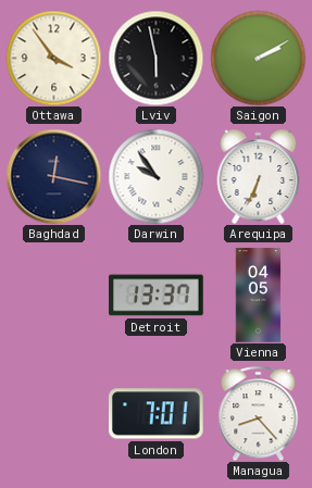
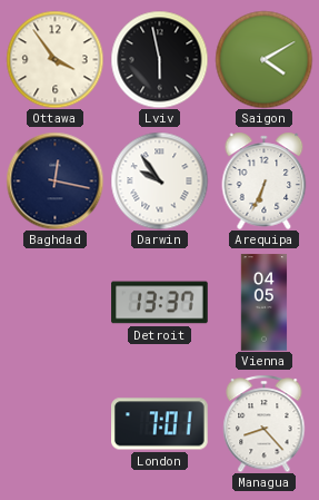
Saigon: 2:10 -> 4:10 (263, 59)
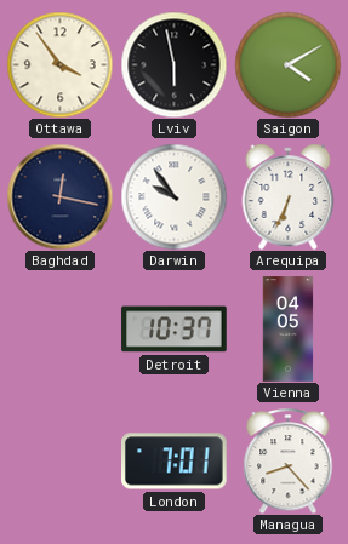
Detroit: 13:37 -> 10:37 (175, 330)
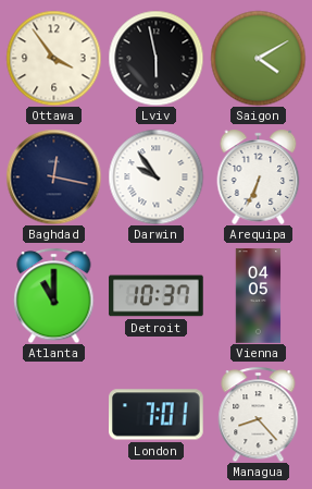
Atlanta: none -> 11:00 (54, 295)
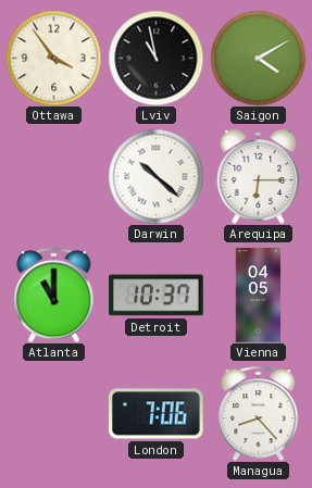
Lviv: 5:58 -> 10:58 (155, 58)
Baghdad: 12:17 -> none (53, 176)
Darwin: 9:54 -> 10:22 (155, 176)
Arequipa: 6:34 -> 6:15 (259, 176)
London: 7:01 -> 7:06 (157, 414)
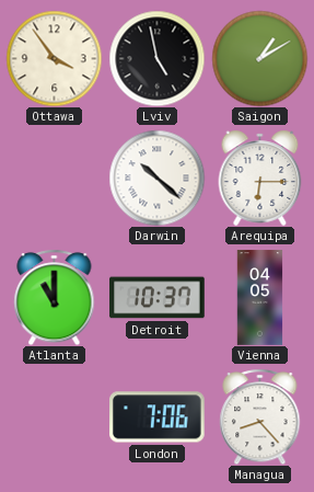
Lviv: 10:58 -> 4:58 (156, 58)
Saigon: 4:10 -> 1:10 (259, 58)
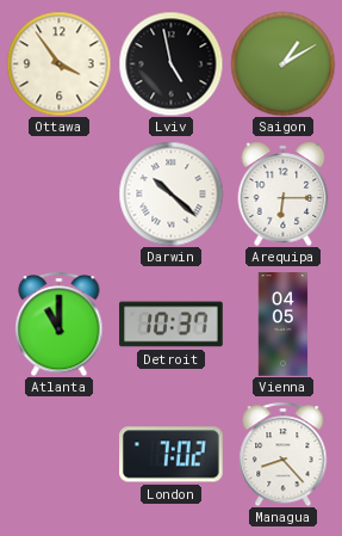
London: 7:06 -> 7:02 (172, 455)
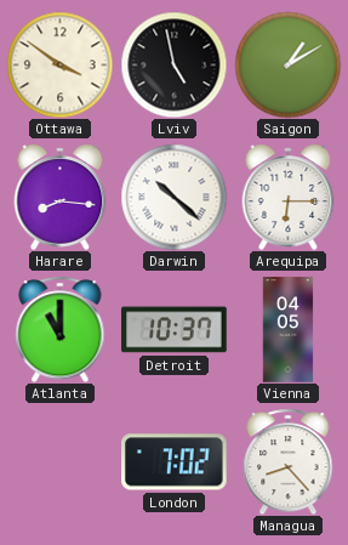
Ottawa: 3:54 -> 3:51 (59, 64)
Harare: none -> 8:16 (61, 197)
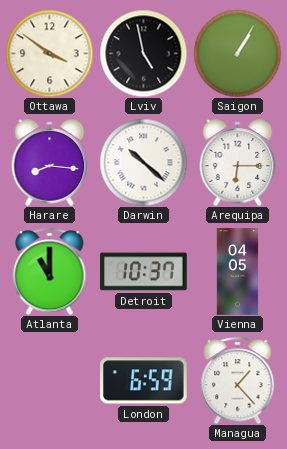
Saigon: 1:10 -> 1:05 (237, 53)
London: 7:02 -> 6:59 (144, 381)
Managua: 8:23 -> 1:23 (238, 380)
